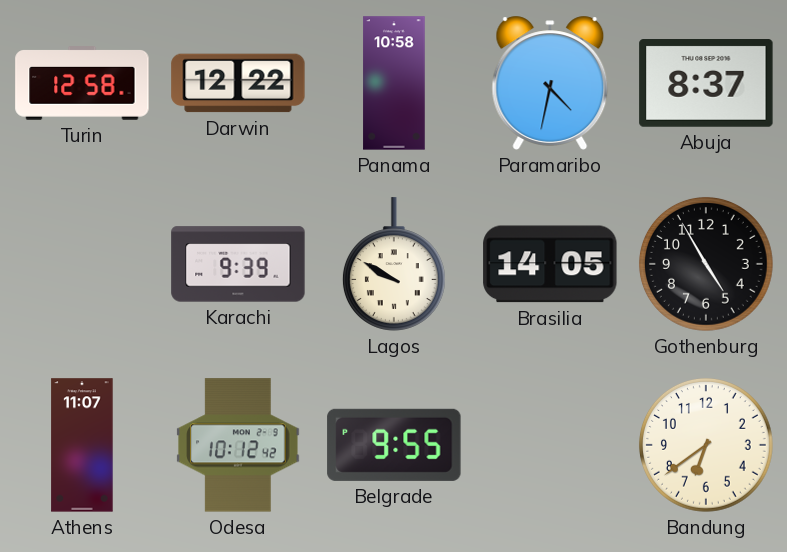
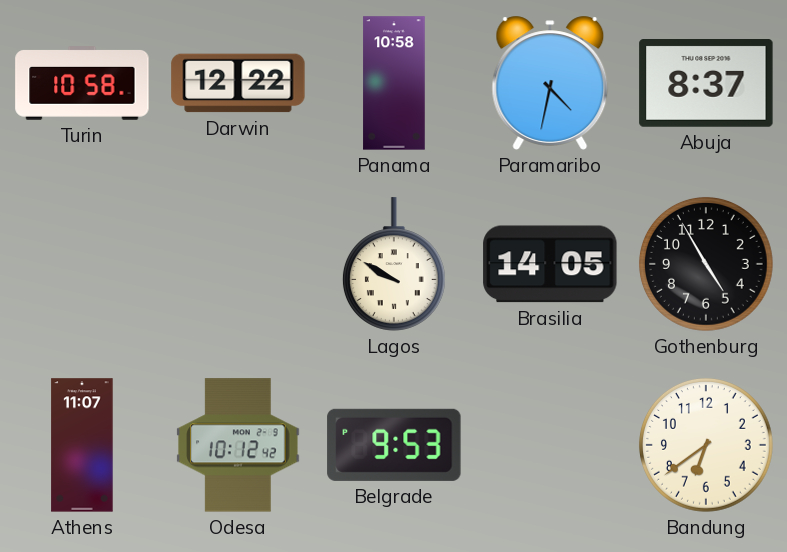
Turin: 12:58 -> 10:58 (82, 83)
Karachi: 9:39 -> none (238, 264)
Belgrade: 9:55 -> 9:53 (394, 445)
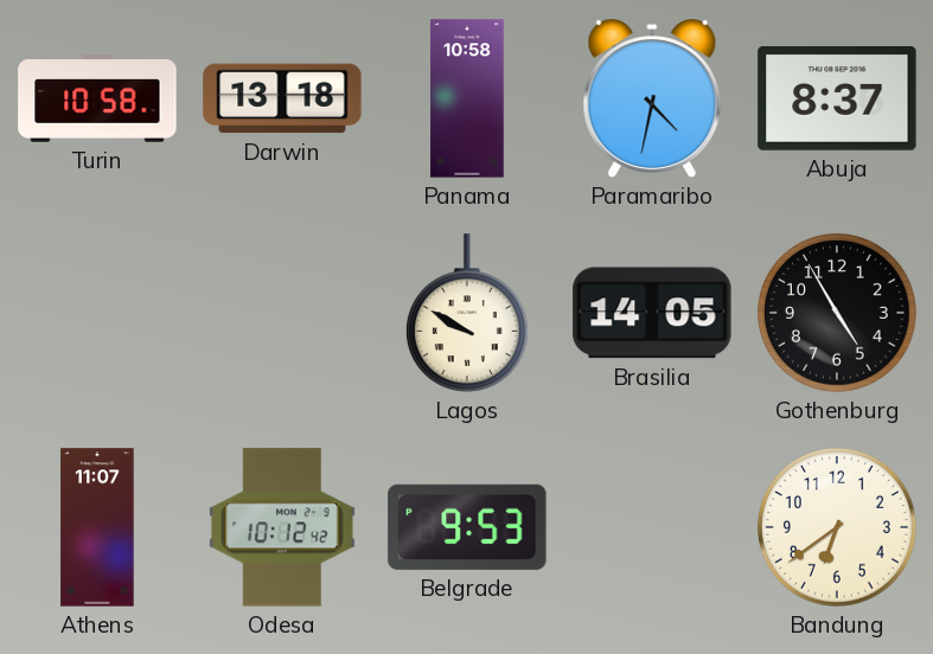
Darwin: 12:22 -> 13:18 (282, 98)
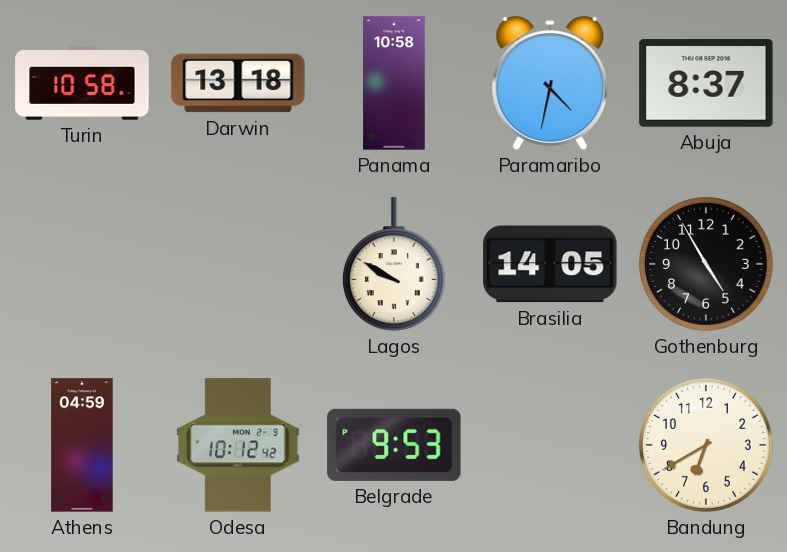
Athens: 11:07 -> 04:59 (82, 445)
Bandung: 6:39 -> 6:40 (706, 445)
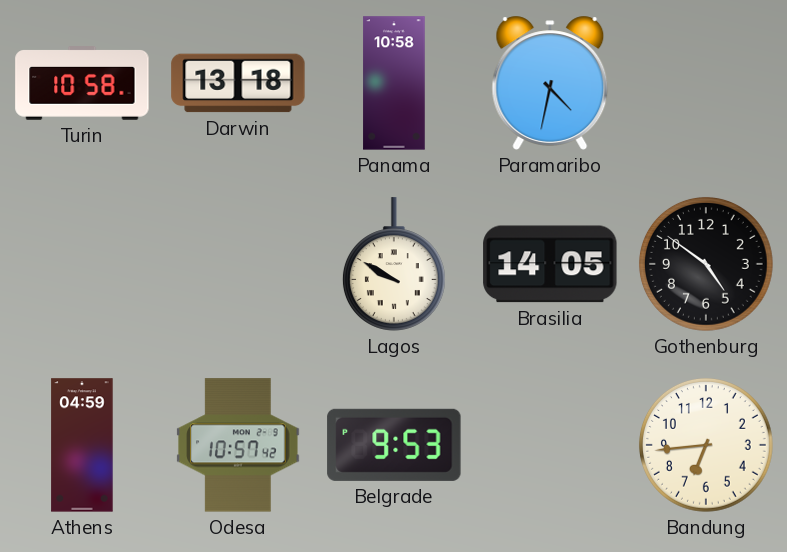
Abuja: 8:37 -> none (706, 84)
Gothenburg: 4:55 -> 4:51 (706, 264)
Odesa: 10:12 -> 10:57 (238, 445)
Bandung: 6:40 -> 6:44 (706, 445)
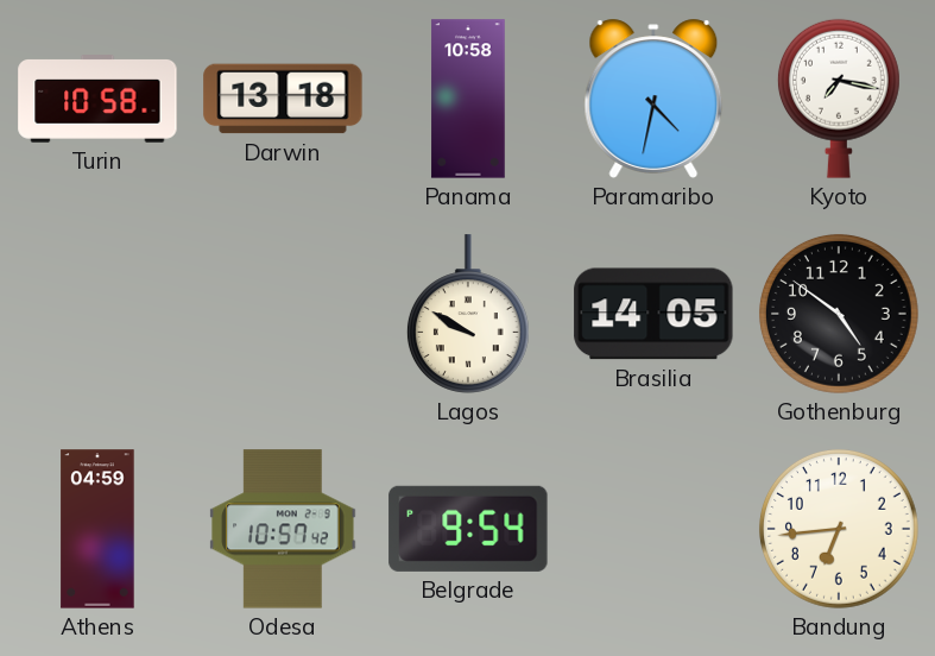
Kyoto: none -> 7:17 (839, 99)
Belgrade: 9:53 -> 9:54 (468, 529)
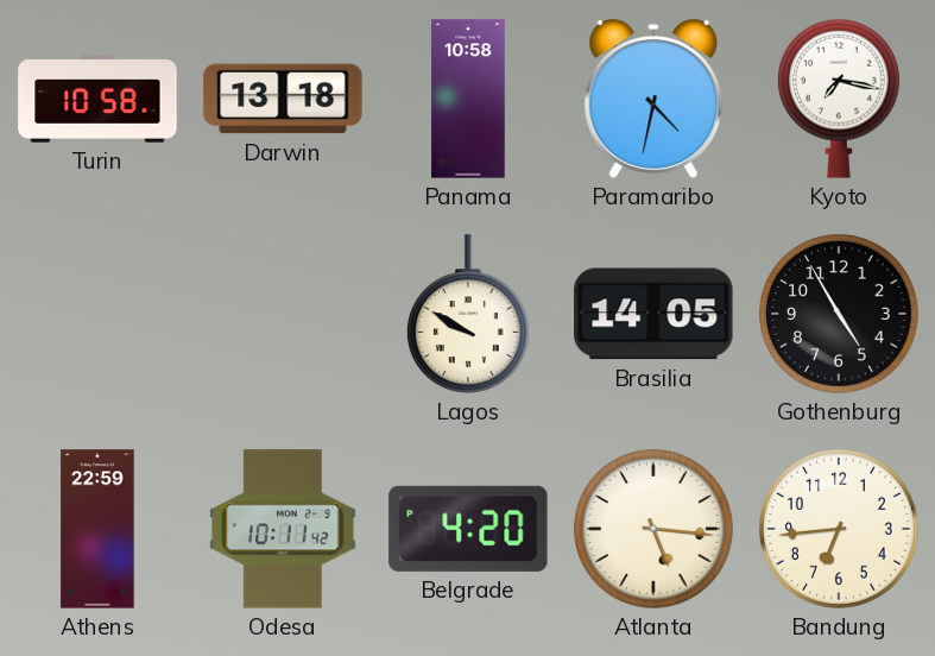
Gothenburg: 4:51 -> 4:55 (839, 314)
Athens: 04:59 -> 22:59 (97, 529)
Odesa: 10:57 -> 10:11 (283, 529)
Belgrade: 9:54 -> 4:20 (468, 529)
Atlanta: none -> 5:16 (653, 529)
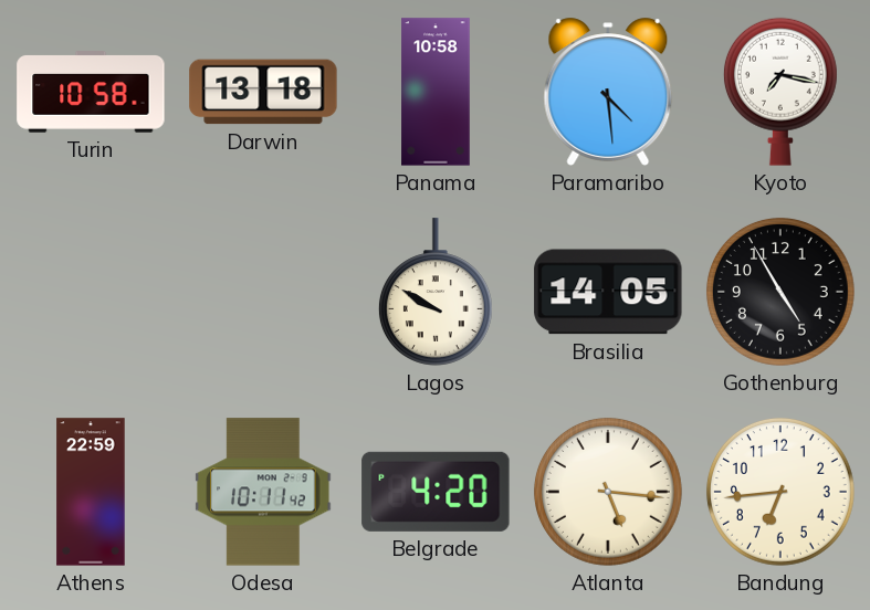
Paramaribo: 4:32 -> 4:29 (608, 92)
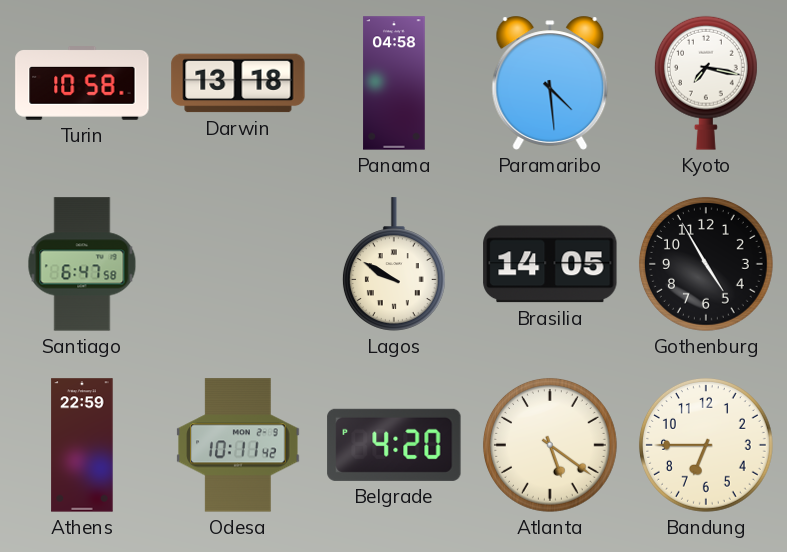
Panama: 10:58 -> 04:58 (394, 83)
Santiago: none -> 6:47 (82, 264)
Atlanta: 5:16 -> 5:21 (550, 445)
Bandung: 6:44 -> 6:45 (706, 445)
